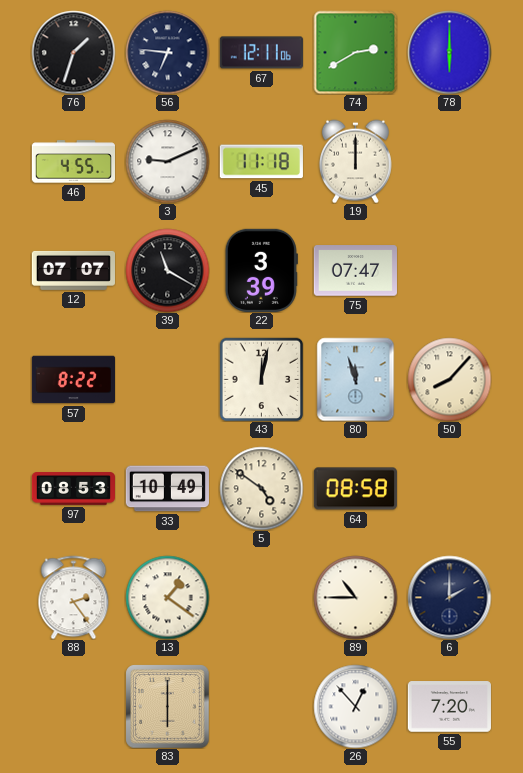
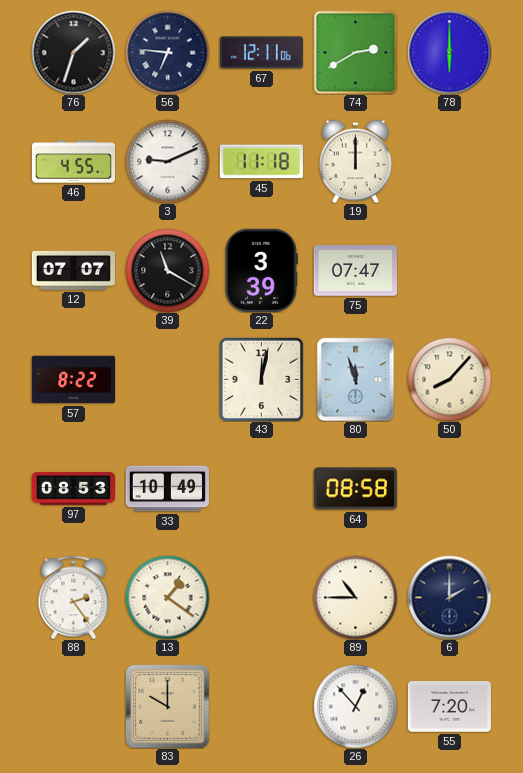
5: 4:51 -> none (261, 488)
83: 6:00 -> 10:00 (167, 706)
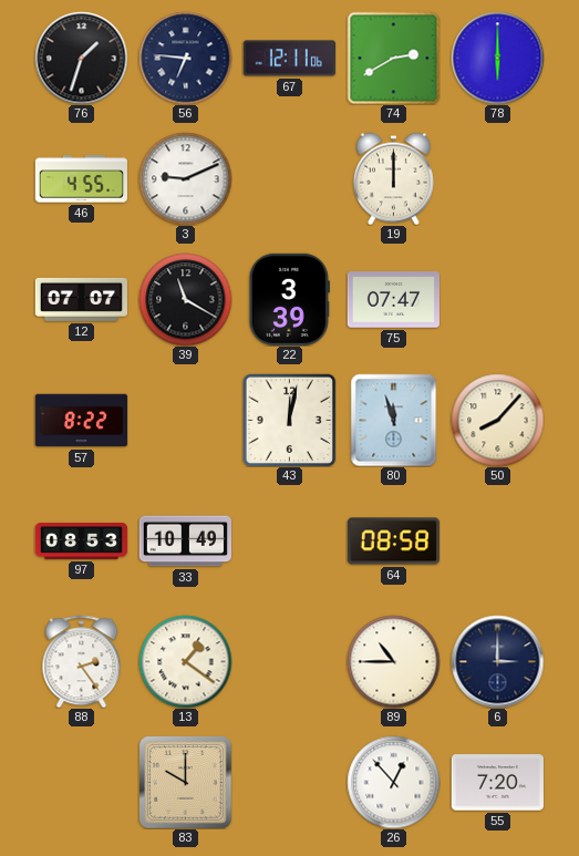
45: 11:18 -> none (261, 162)
6: 2:00 -> 3:00 (497, 661)
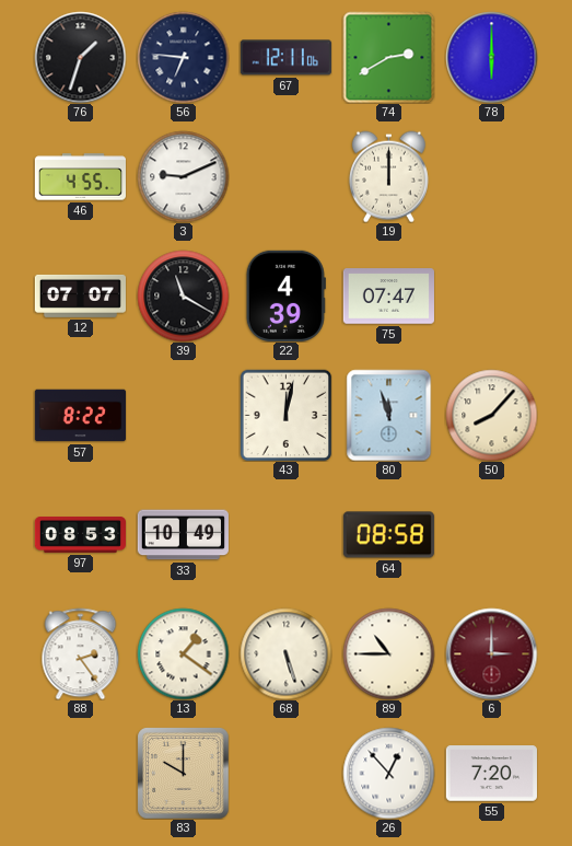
22: 3:39 -> 4:39 (285, 295)
68: none -> 5:27 (285, 653)
6 dial: navy -> burgundy (491, 653)
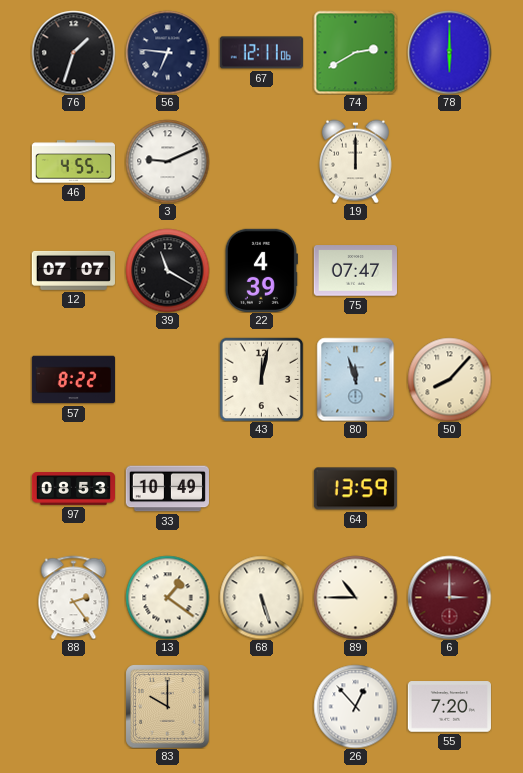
64: 08:58 -> 13:59 (355, 489)
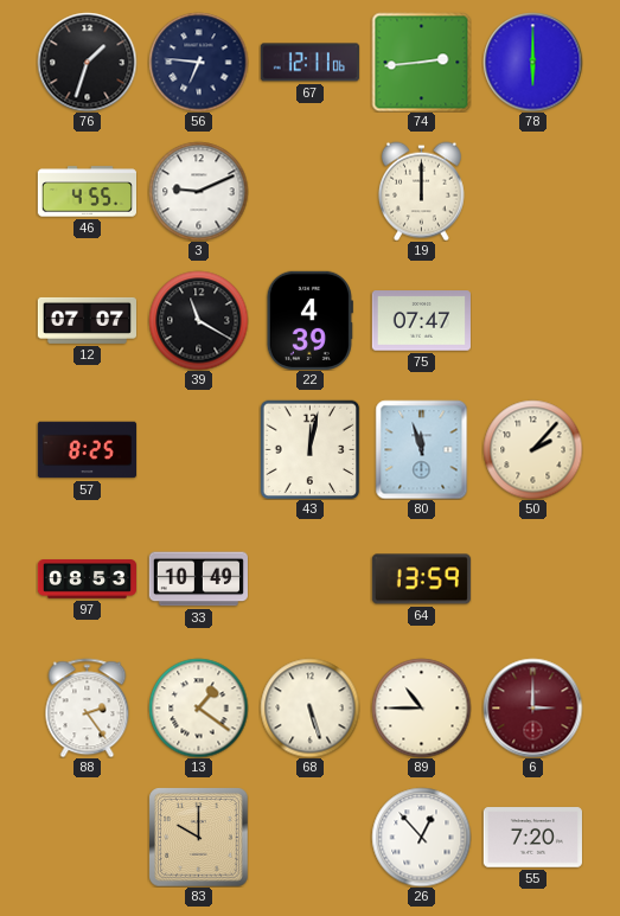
74: 2:40 -> 2:44 (421, 62)
57: 8:22 -> 8:25 (87, 450)
50: 8:07 -> 2:07 (532, 449)
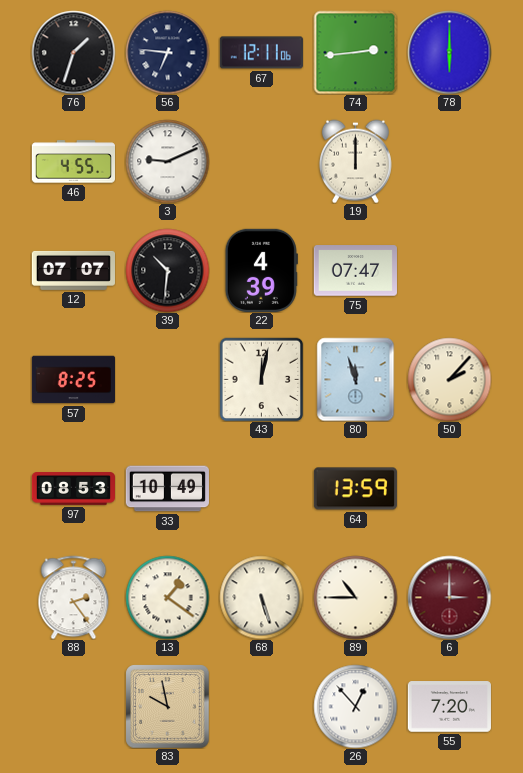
39: 11:20 -> 10:31 (167, 270)
83: 10:00 -> 9:58 (167, 706)
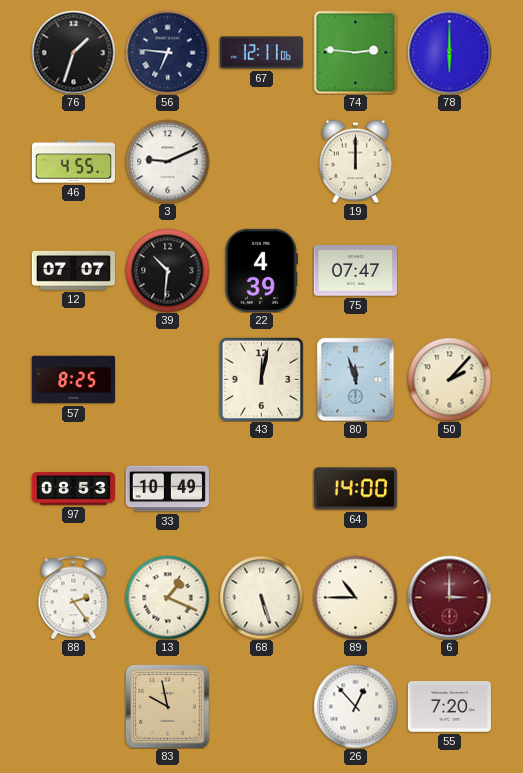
74: 2:44 -> 2:46 (355, 52)
64: 13:59 -> 14:00 (355, 489)
13: 1:21 -> 1:19 (167, 597)
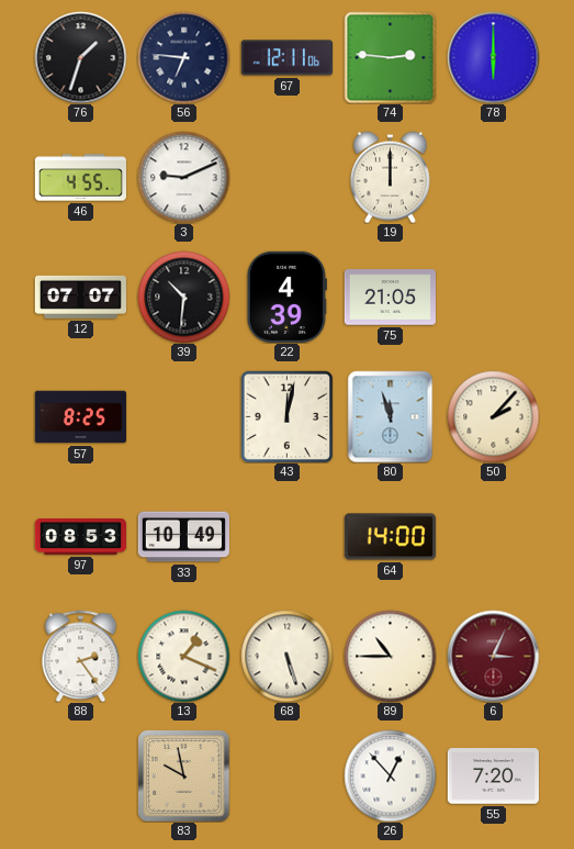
75: 07:47 -> 21:05 (390, 298)
6: 3:00 -> 3:04 (493, 656)
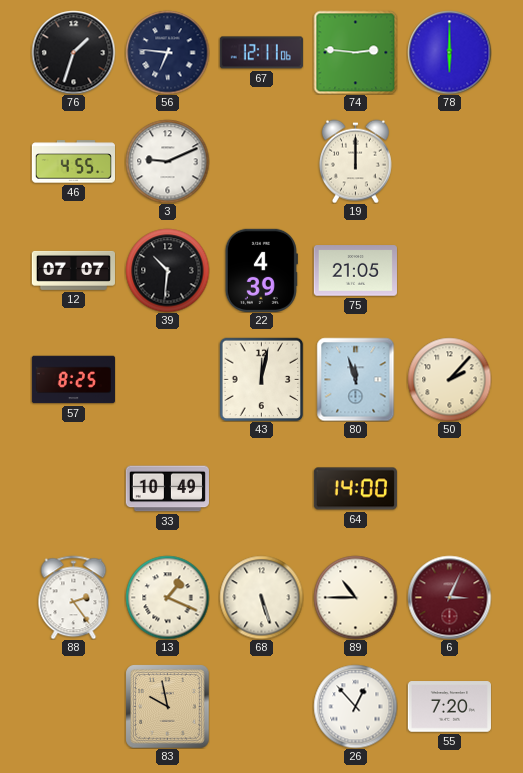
97: 08:53 -> none (80, 537)
